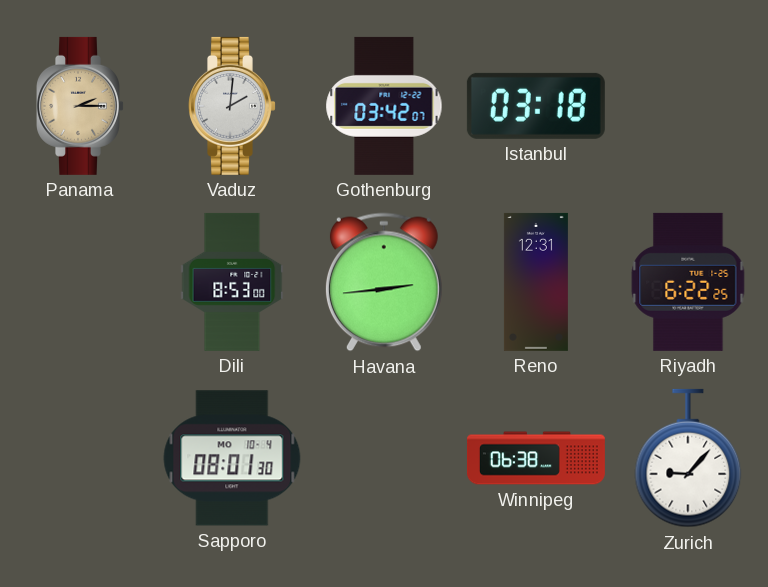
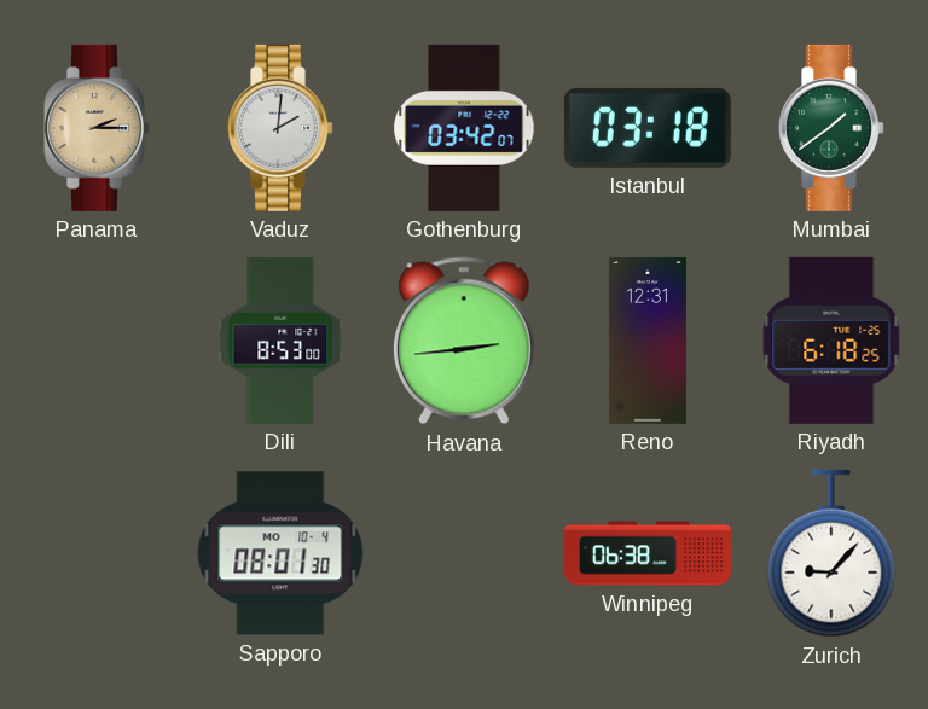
Mumbai: none -> 1:39 (833, 128)
Riyadh: 6:22 -> 6:18 (831, 341)
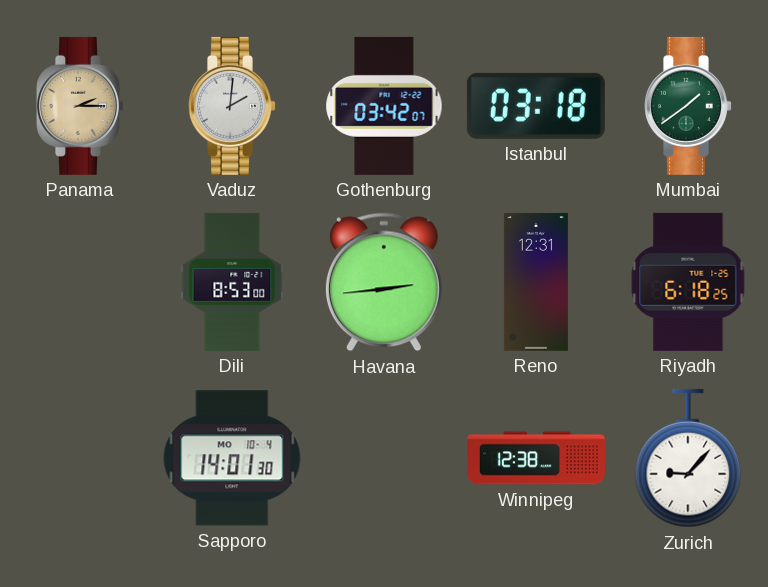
Sapporo: 08:01 -> 14:01 (232, 458)
Winnipeg: 06:38 -> 12:38 (536, 458)
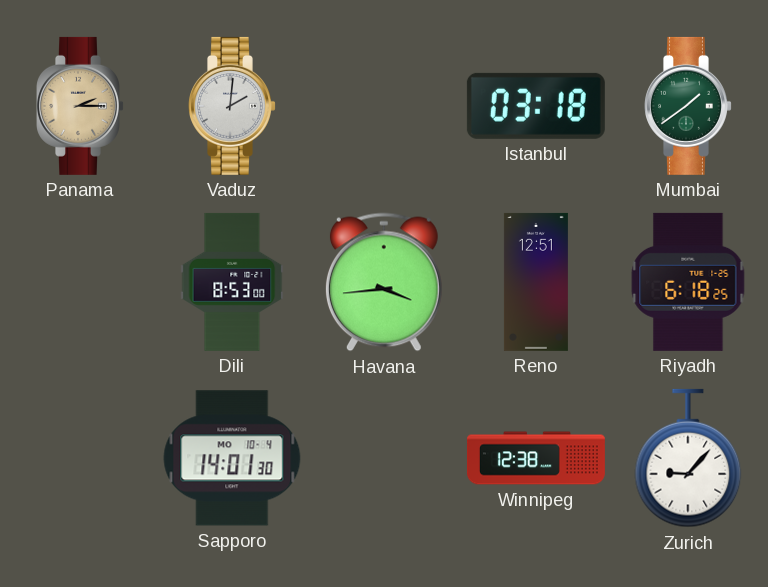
Gothenburg: 03:42 -> none (384, 106)
Havana: 2:44 -> 3:44 (384, 282)
Reno: 12:31 -> 12:51 (536, 282)
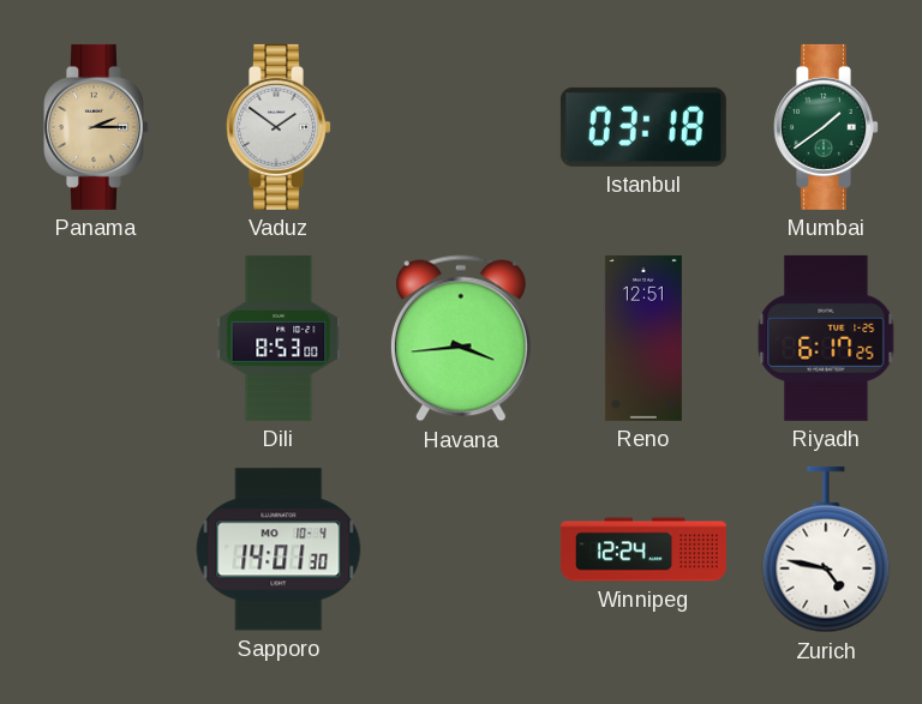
Vaduz: 2:01 -> 1:51 (280, 127)
Riyadh: 6:18 -> 6:17 (826, 338)
Winnipeg: 12:38 -> 12:24 (643, 549)
Zurich: 9:07 -> 4:47 (826, 549)
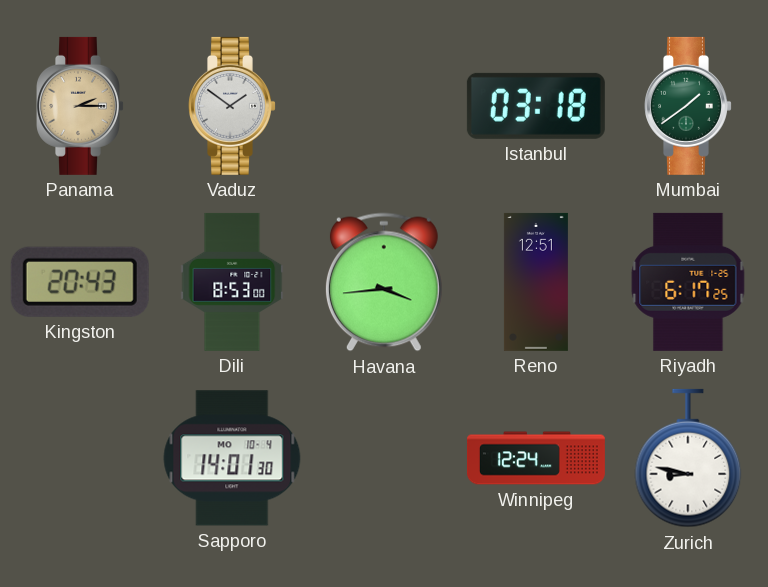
Kingston: none -> 20:43 (80, 282)
Zurich: 4:47 -> 8:47 (688, 458)
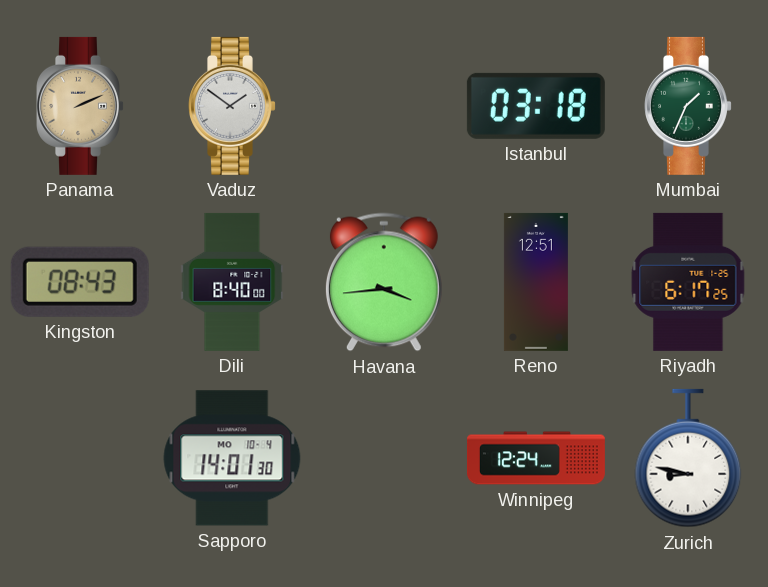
Panama: 2:15 -> 2:11 (81, 106)
Mumbai: 1:39 -> 1:34 (689, 106)
Kingston: 20:43 -> 08:43 (80, 282)
Dili: 8:53 -> 8:40 (232, 282)
